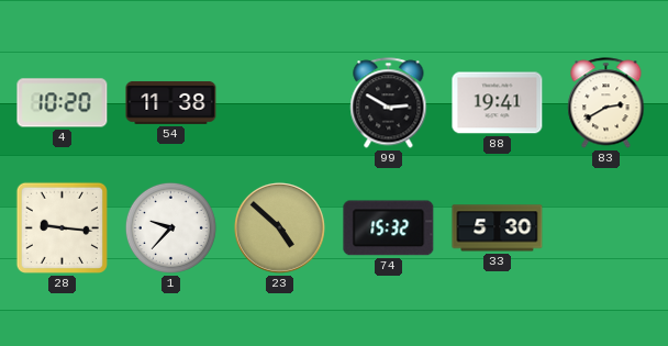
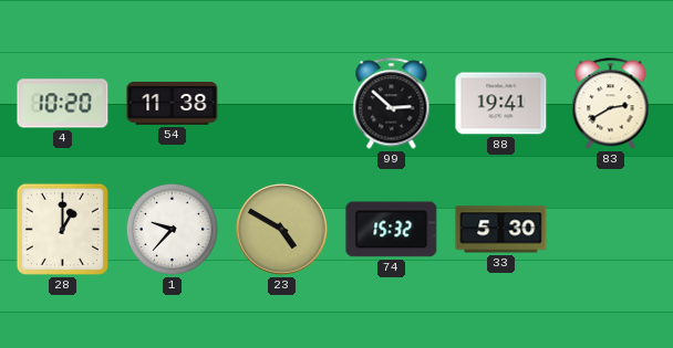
99: 2:50 -> 2:52 (392, 104)
28: 9:16 -> 1:00 (62, 229)
23: 4:52 -> 4:50 (281, 229)
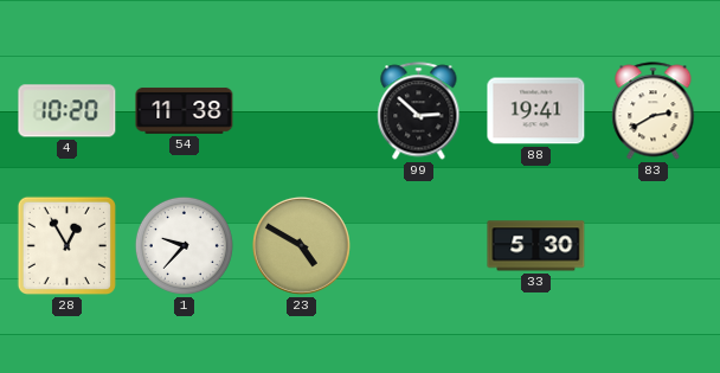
28: 1:00 -> 12:55 (66, 245)
74: 15:32 -> none (392, 230)
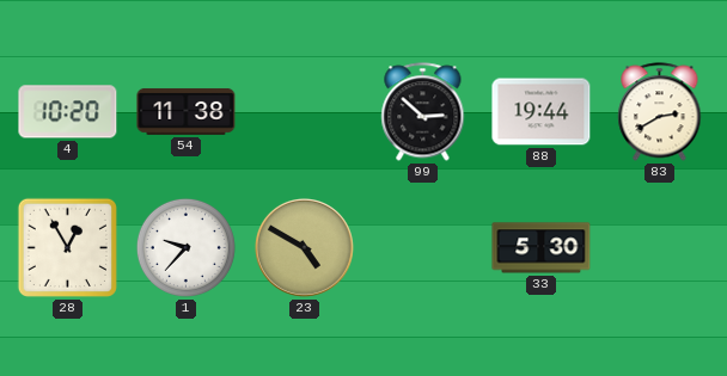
88: 19:41 -> 19:44 (542, 112)
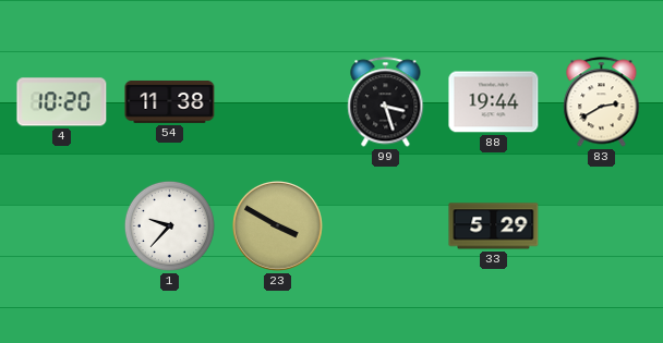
99: 2:52 -> 3:27 (386, 102)
28: 12:55 -> none (67, 247)
23: 4:50 -> 3:50 (277, 225)
33: 5:30 -> 5:29 (494, 226)
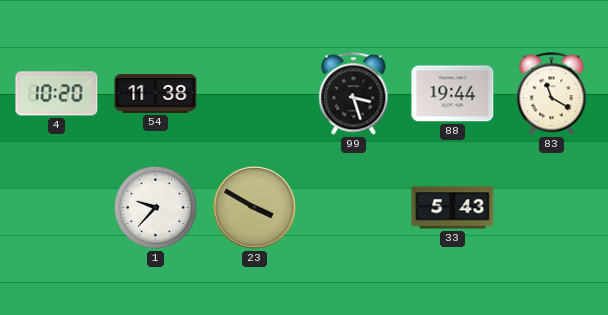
83: 2:40 -> 11:20 (552, 94)
33: 5:29 -> 5:43 (453, 208)
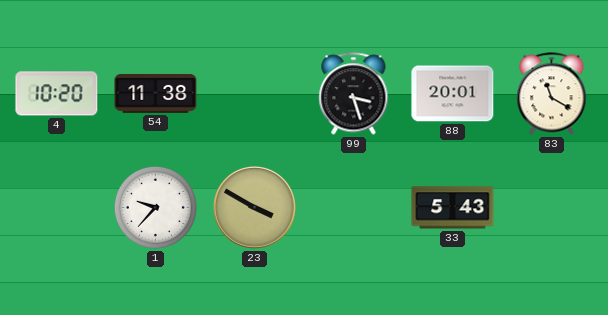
88: 19:44 -> 20:01 (453, 94)
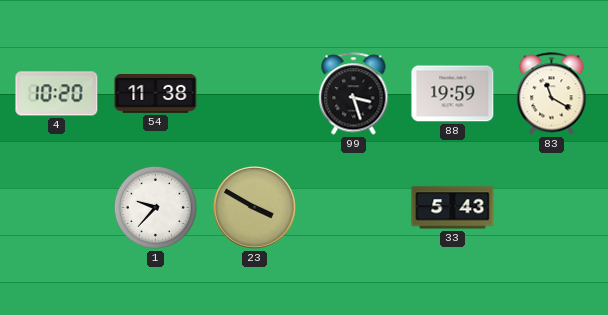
88: 20:01 -> 19:59 (453, 94)
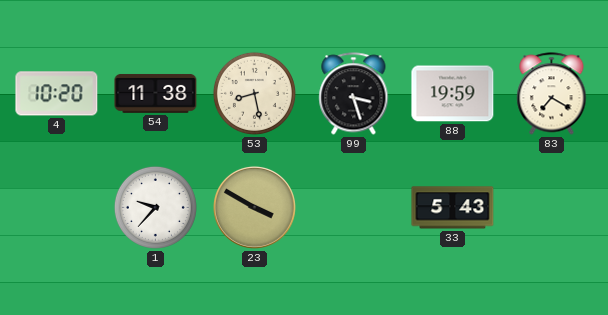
53: none -> 8:28 (254, 93)
83: 11:20 -> 7:20 (552, 94)
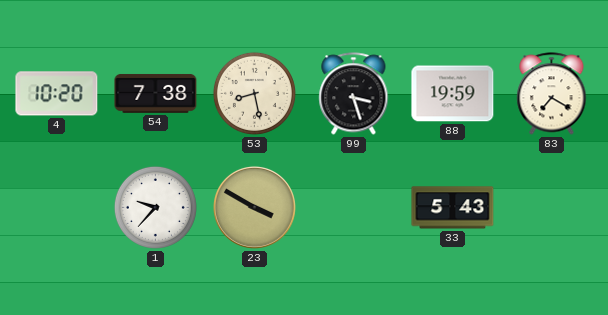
54: 11:38 -> 7:38 (156, 93)
